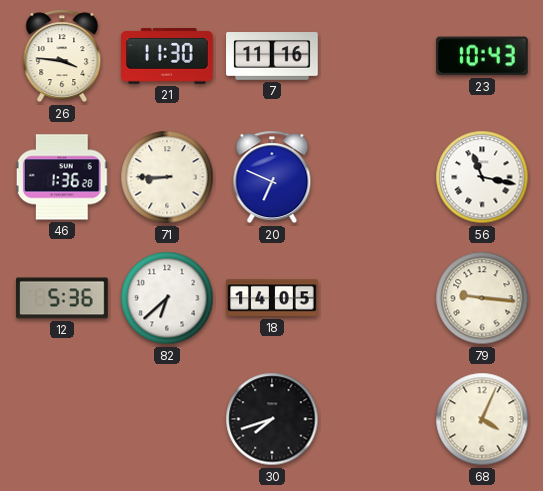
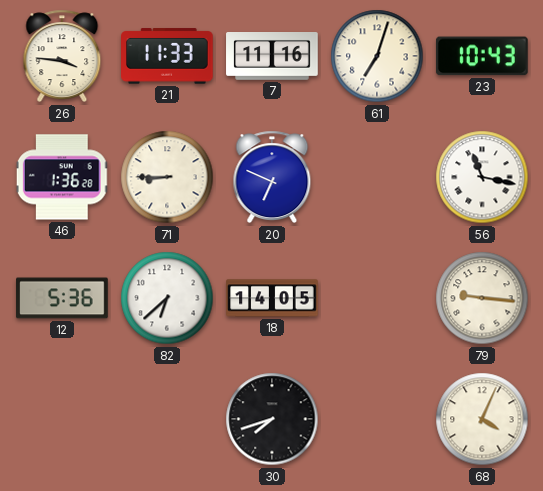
21: 11:30 -> 11:33 (168, 56)
61: none -> 7:03 (377, 56)
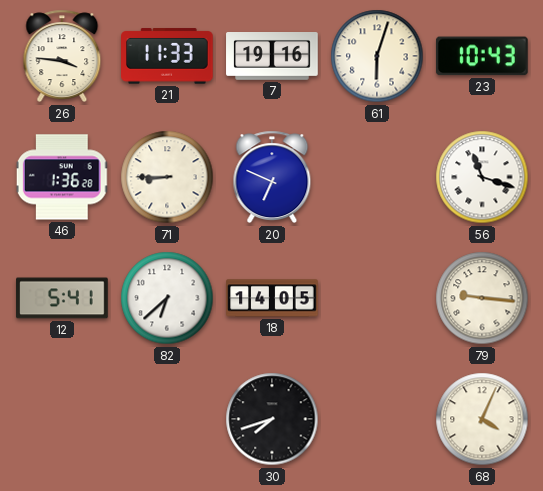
7: 11:16 -> 19:16 (272, 56)
61: 7:03 -> 6:03 (377, 56)
56: 11:17 -> 11:18 (482, 177)
12: 5:36 -> 5:41 (62, 298)
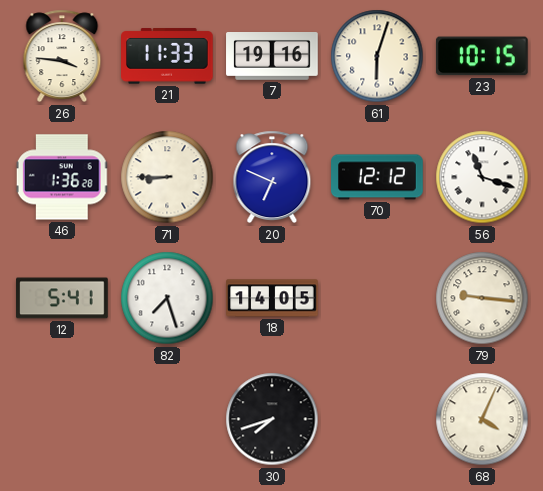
23: 10:43 -> 10:15 (482, 56)
70: none -> 12:12 (377, 177)
82: 6:38 -> 7:27 (167, 298)
